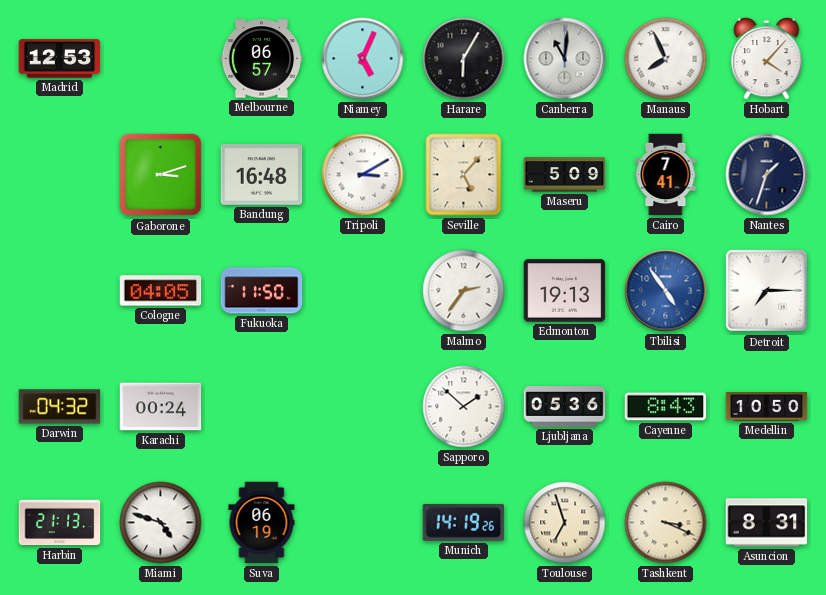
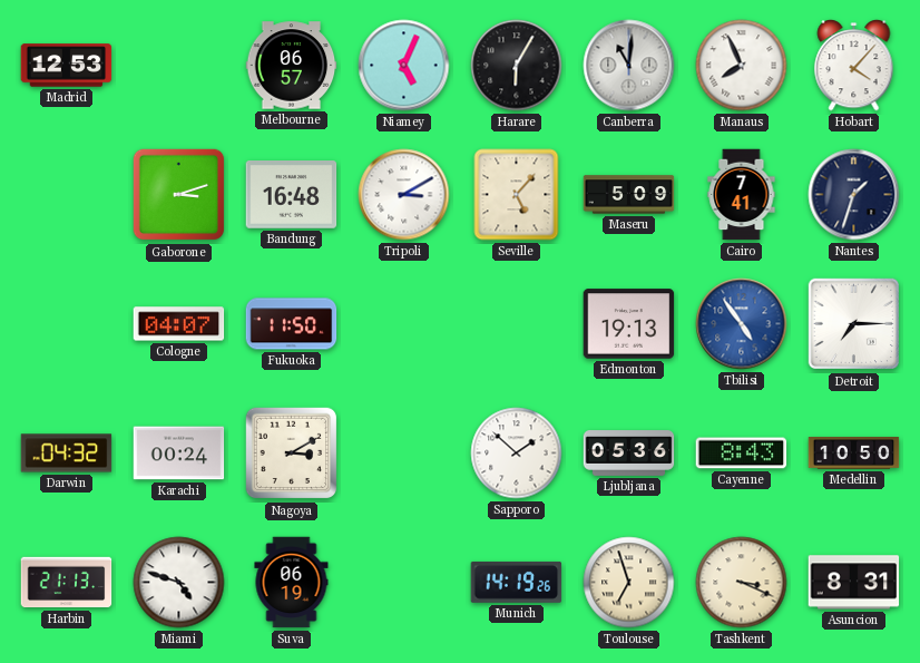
Cologne: 04:05 -> 04:07 (179, 324)
Malmo: 2:36 -> none (464, 291)
Nagoya: none -> 3:10 (292, 454)
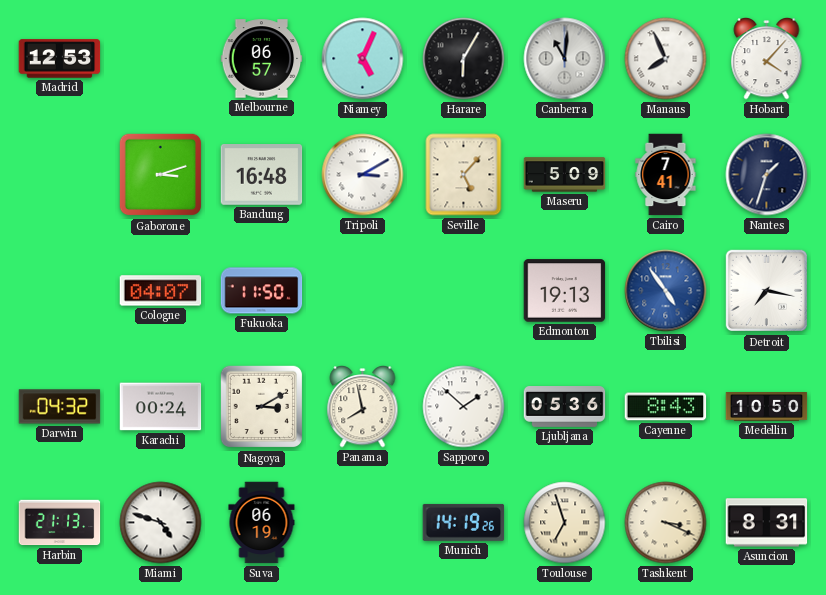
Detroit: 7:15 -> 7:17 (767, 291)
Panama: none -> 7:58 (363, 407)
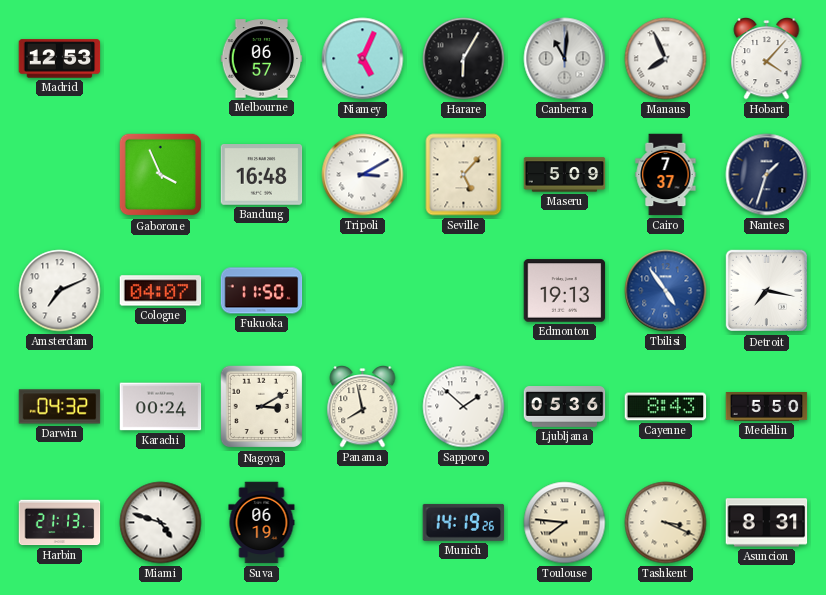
Gaborone: 3:12 -> 3:56 (161, 175)
Cairo: 7:41 -> 7:37 (666, 175)
Amsterdam: none -> 7:11 (60, 291)
Medellin: 10:50 -> 5:50 (767, 407)
Toulouse: 6:57 -> 7:46 (565, 523)
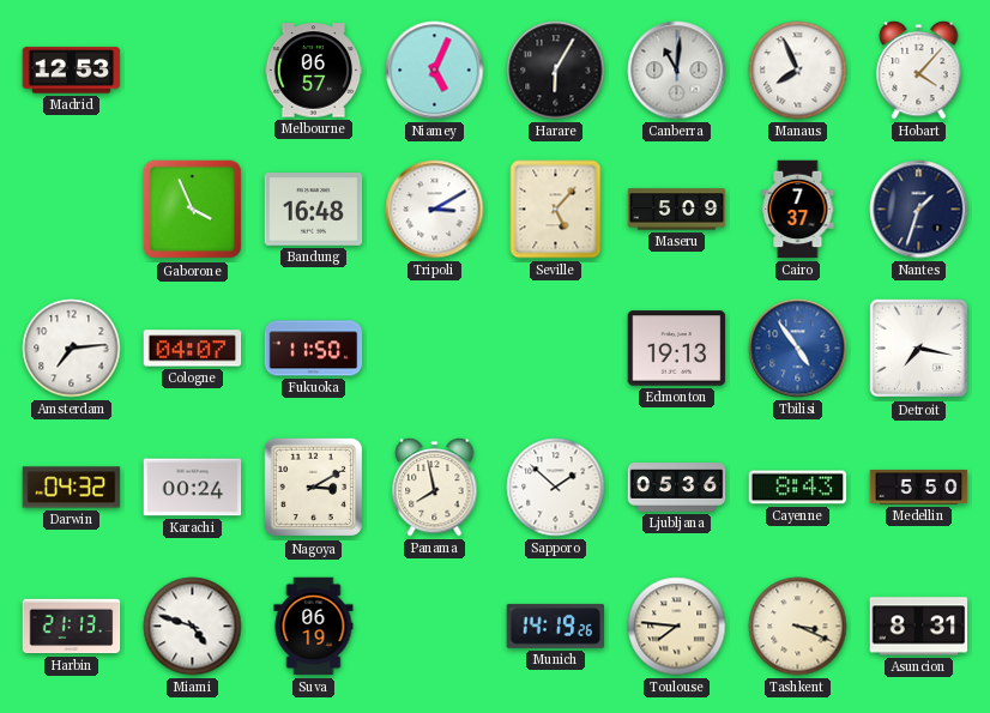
Amsterdam: 7:11 -> 7:14 (72, 349)
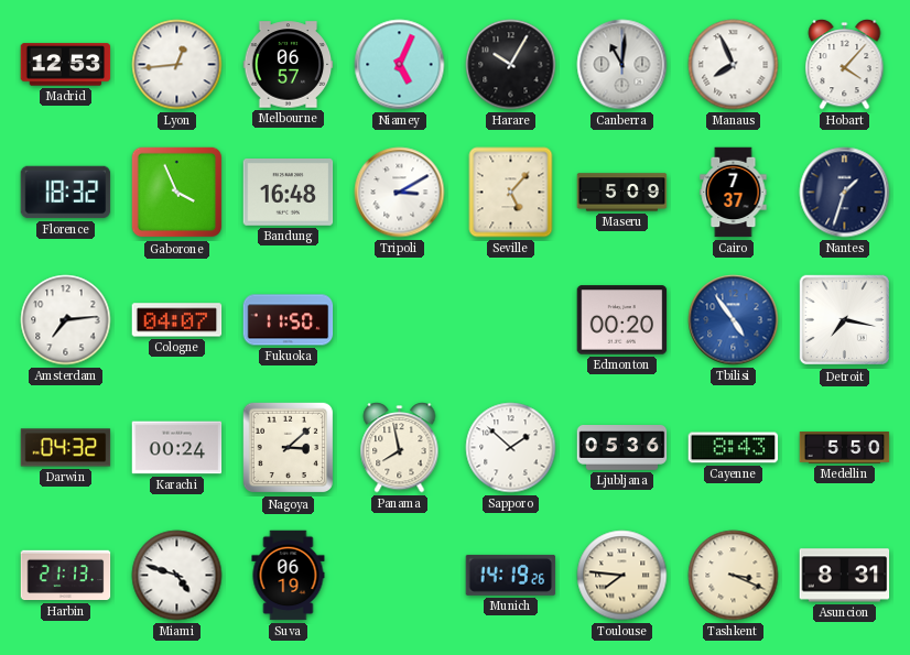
Lyon: none -> 12:44 (177, 65)
Harare: 6:05 -> 10:05 (511, 65)
Florence: none -> 18:32 (66, 193)
Edmonton: 19:13 -> 00:20 (622, 320)
Nagoya: 3:10 -> 3:08 (289, 448)
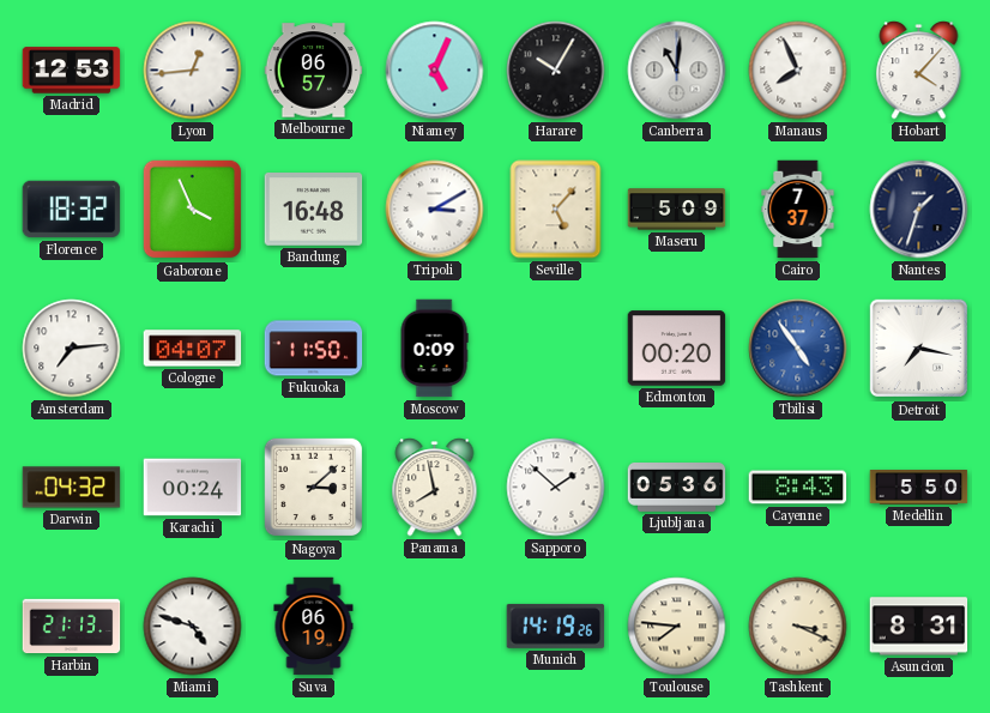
Moscow: none -> 0:09 (434, 349)
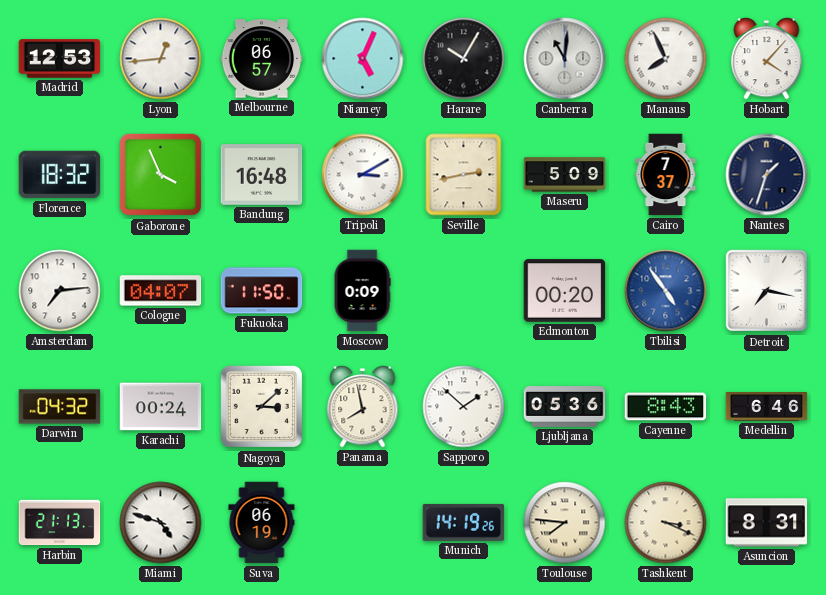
Seville: 5:07 -> 2:43 (464, 175)
Medellin: 5:50 -> 6:46 (767, 407)
